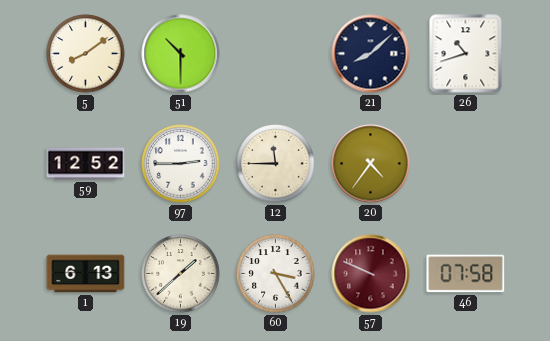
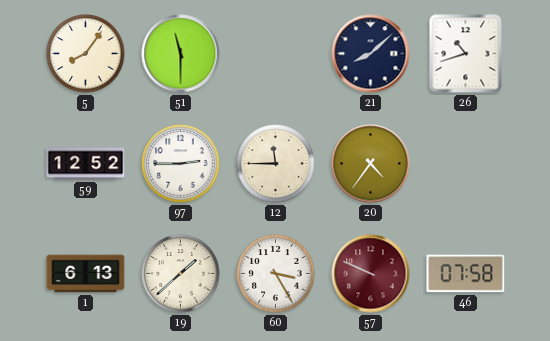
5: 8:09 -> 8:06 (86, 54)
51: 10:30 -> 11:30 (181, 54)
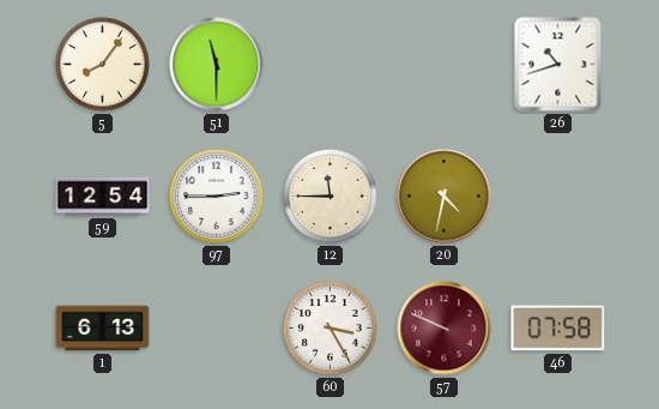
21: 8:08 -> none (371, 54)
59: 12:52 -> 12:54 (103, 197)
20: 4:36 -> 4:32 (445, 197)
19: 1:38 -> none (181, 274)
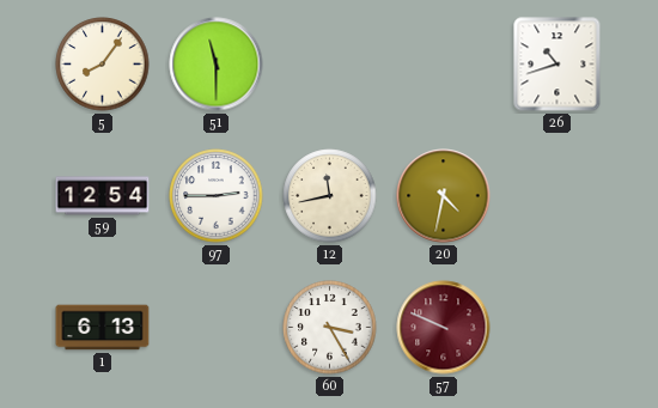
12: 11:45 -> 11:43 (330, 196)
46: 07:58 -> none (558, 329)
